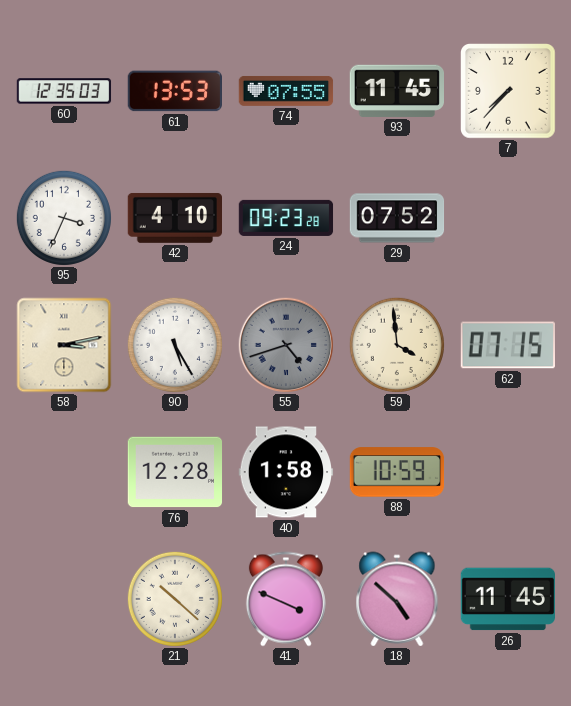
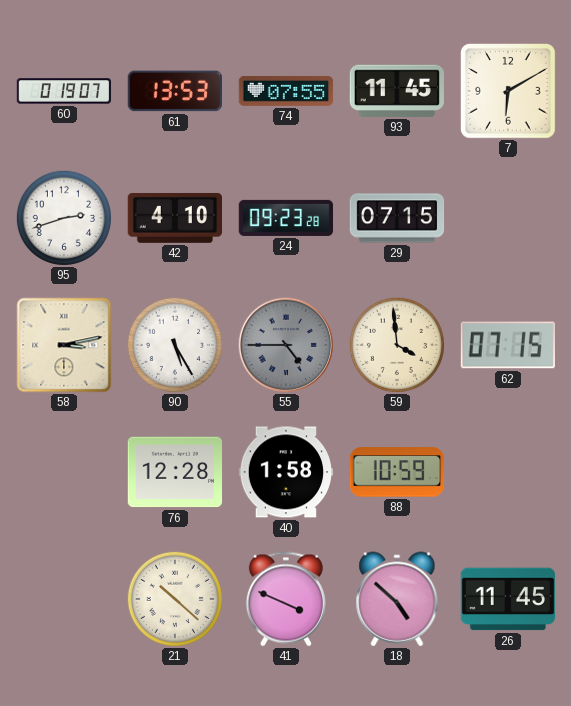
60: 12:35 -> 0:19 (64, 91)
7: 7:37 -> 6:10 (509, 92)
95: 3:34 -> 2:42 (64, 218)
29: 07:52 -> 07:15 (397, 218)
55: 4:42 -> 4:45 (285, 344)
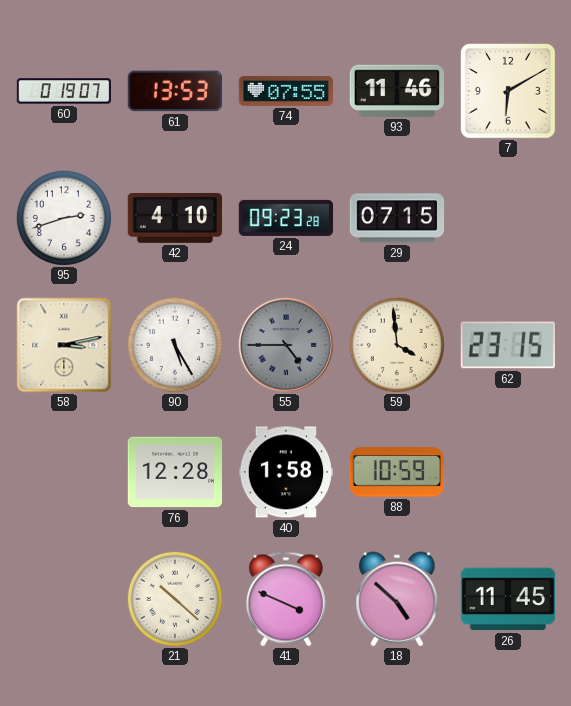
93: 11:45 -> 11:46 (396, 91)
62: 07:15 -> 23:15 (507, 345)
